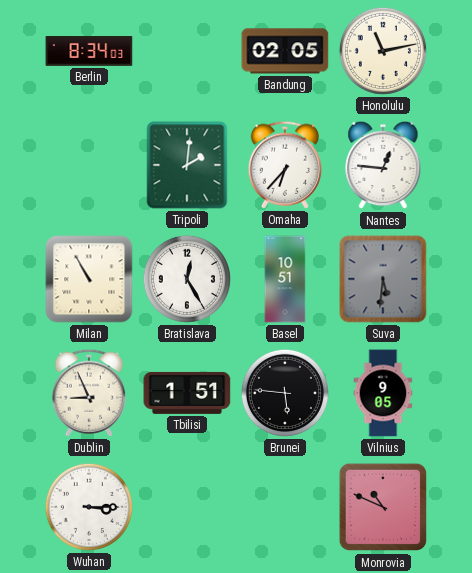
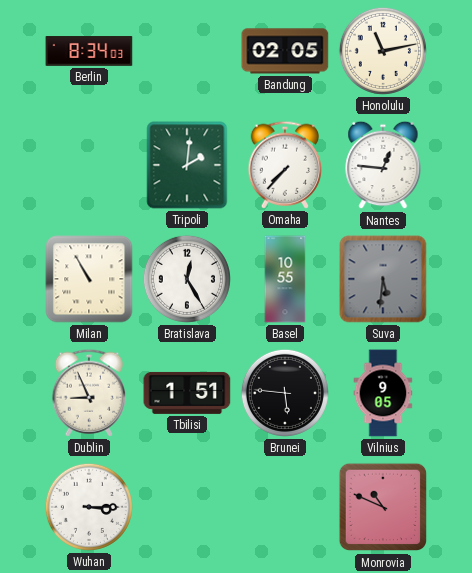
Omaha: 6:37 -> 7:37 (285, 165)
Basel: 10:51 -> 10:55 (285, 279)
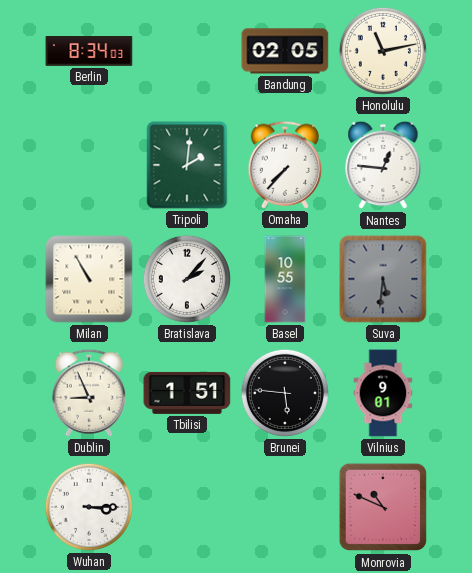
Bratislava: 12:25 -> 2:07 (187, 279)
Vilnius: 9:05 -> 9:01 (383, 393)
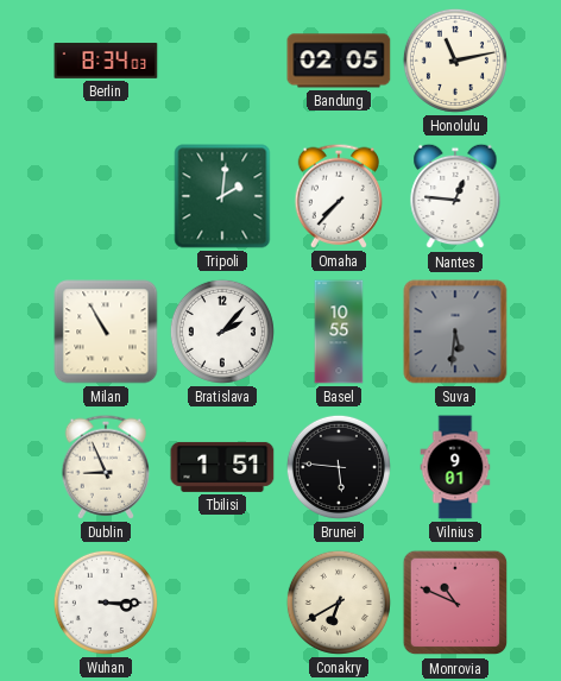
Conakry: none -> 6:40 (339, 603)
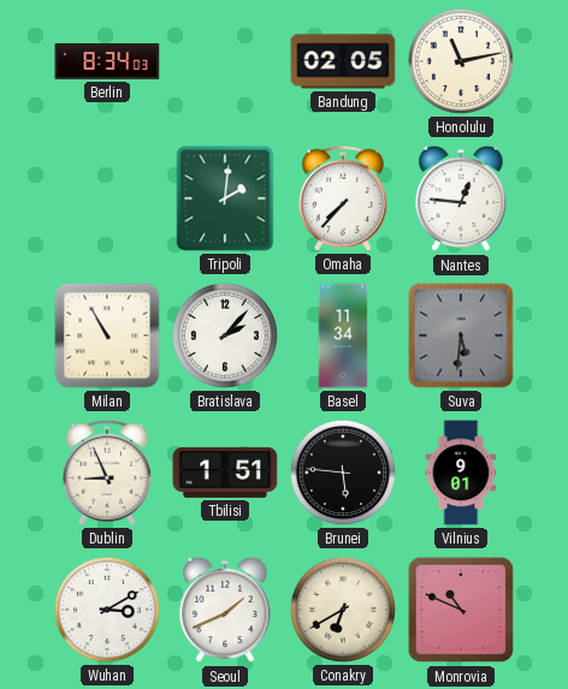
Basel: 10:55 -> 11:34 (343, 335)
Wuhan: 3:15 -> 3:10 (107, 610)
Seoul: none -> 1:41 (225, 610)
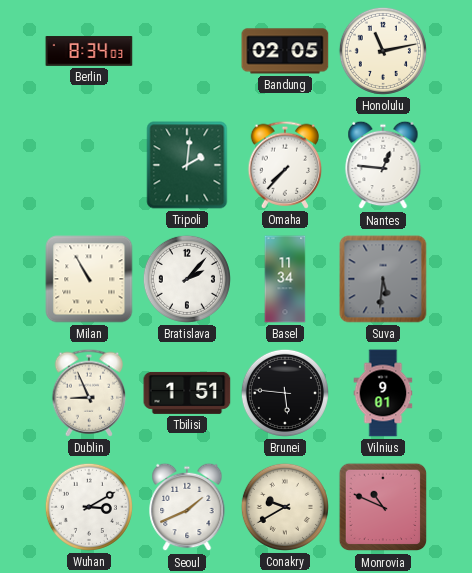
Conakry: 6:40 -> 9:40 (285, 507)
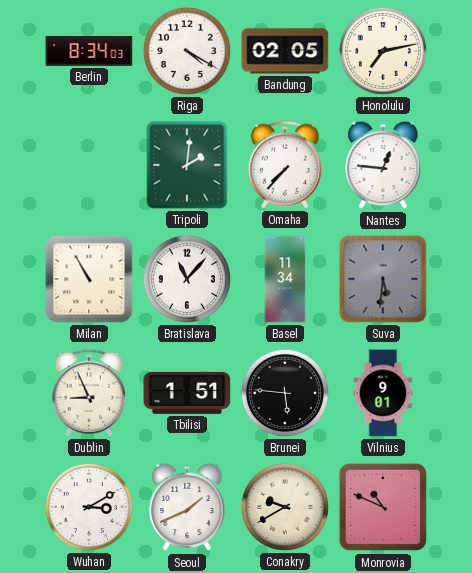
Riga: none -> 4:20 (187, 51)
Honolulu: 11:13 -> 7:13 (383, 51)
Bratislava: 2:07 -> 11:07 (187, 279)
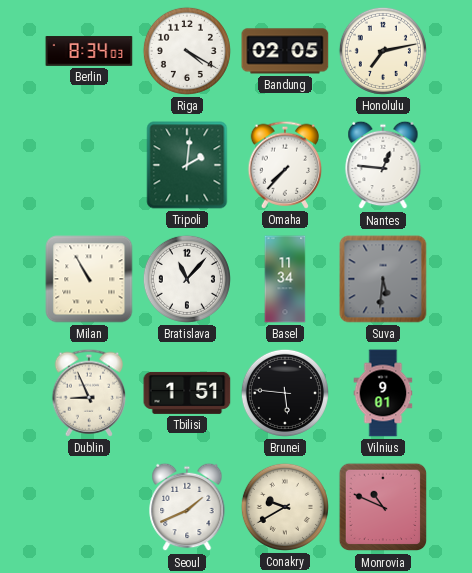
Wuhan: 3:10 -> none (89, 507)
